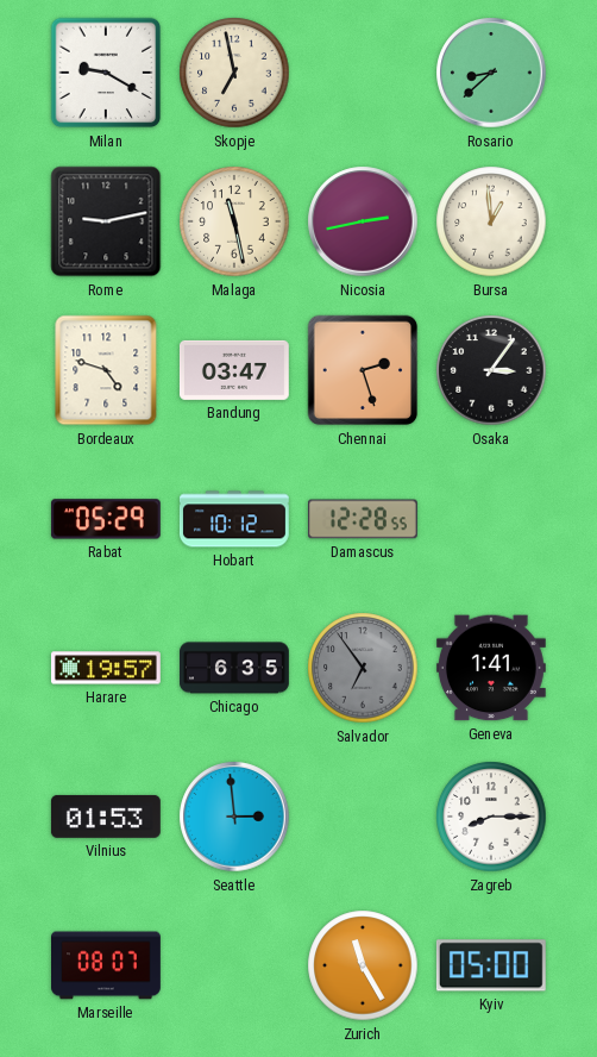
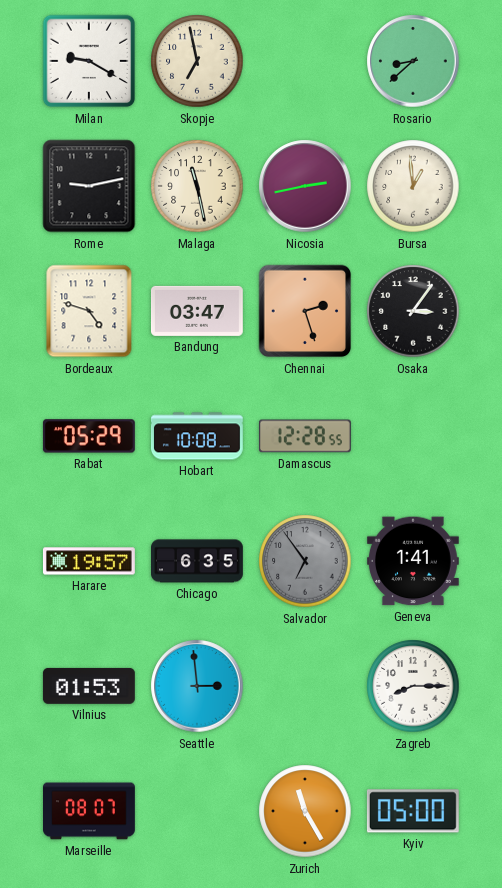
Hobart: 10:12 -> 10:08 (197, 436)
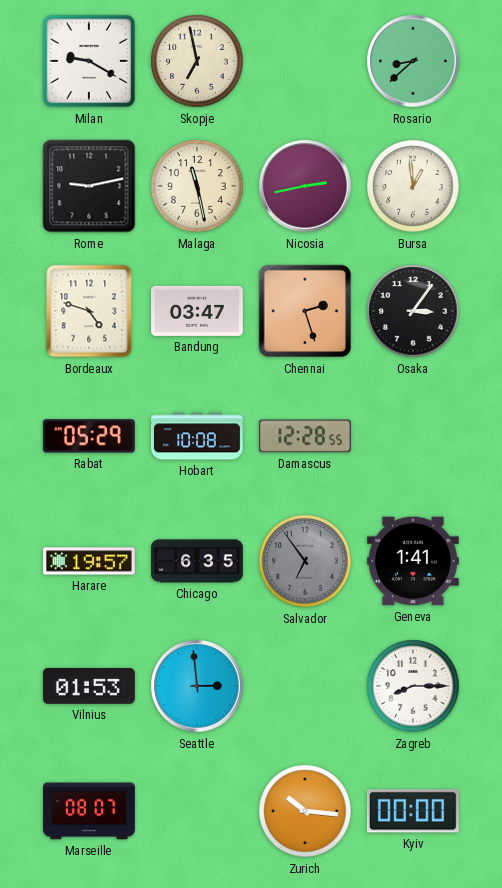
Zurich: 11:25 -> 10:16 (305, 811)
Kyiv: 05:00 -> 00:00 (413, 811)
